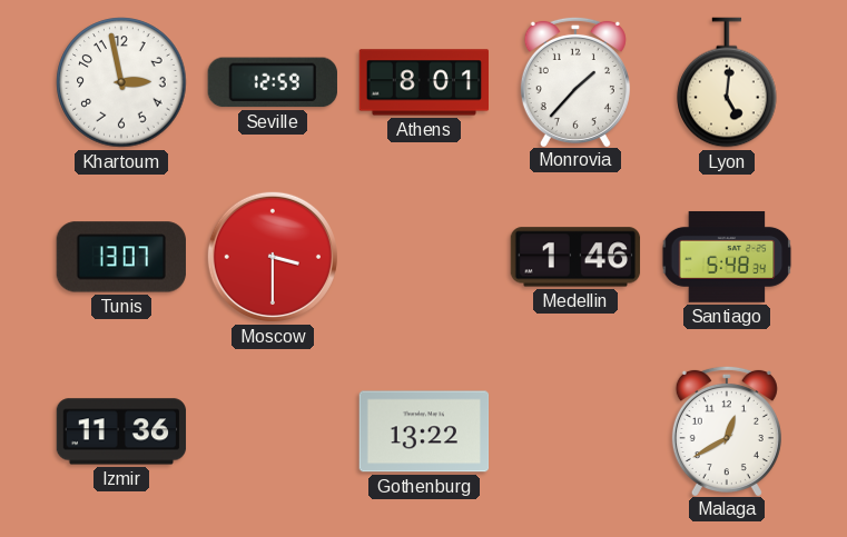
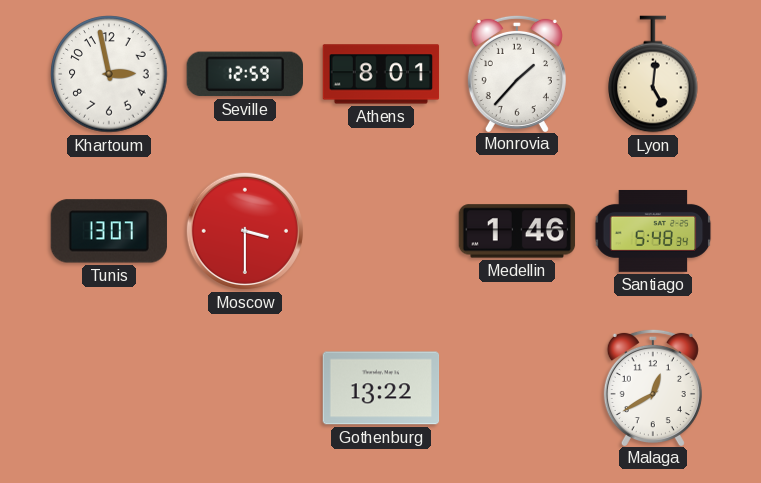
Izmir: 11:36 -> none (121, 431)
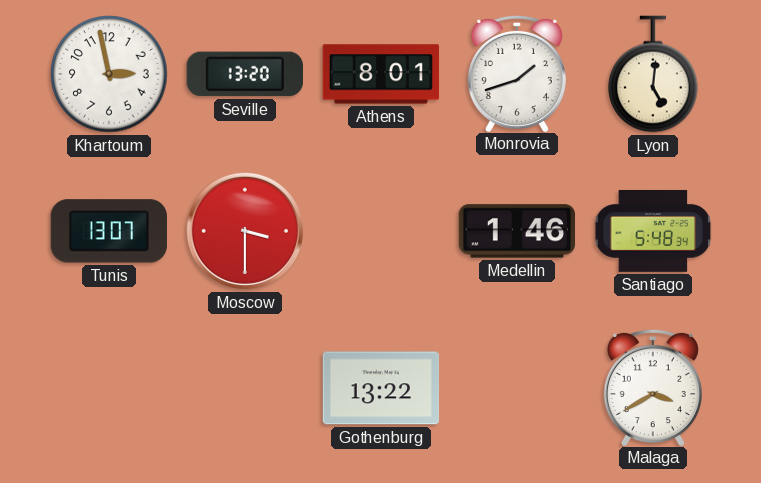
Seville: 12:59 -> 13:20 (245, 74)
Monrovia: 1:37 -> 1:42 (517, 73)
Malaga: 12:40 -> 3:40 (653, 387)
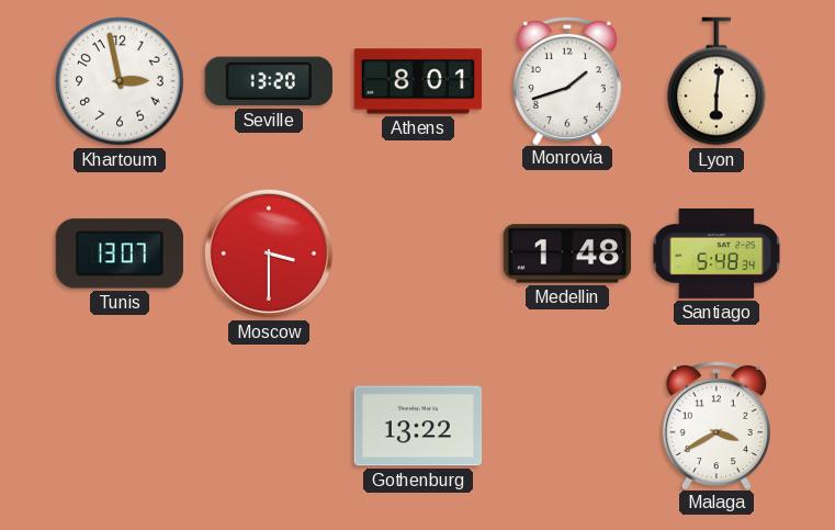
Lyon: 5:01 -> 6:01 (716, 81)
Medellin: 1:46 -> 1:48 (567, 253)
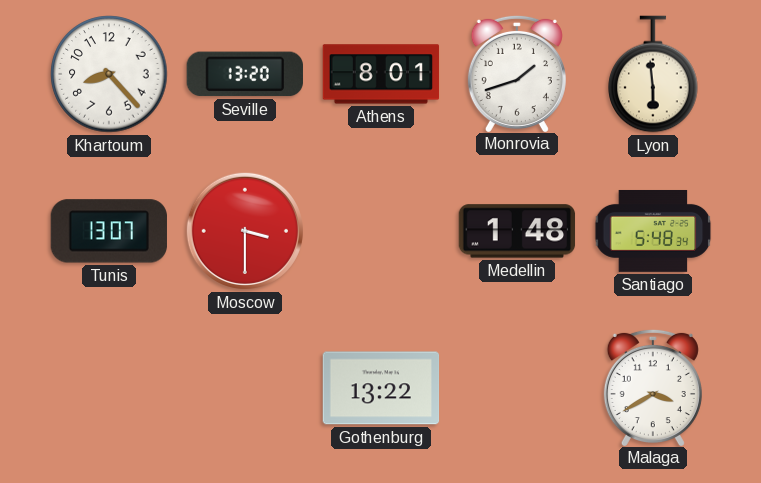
Khartoum: 2:58 -> 8:23 (109, 74)
Lyon: 6:01 -> 5:59 (653, 74)
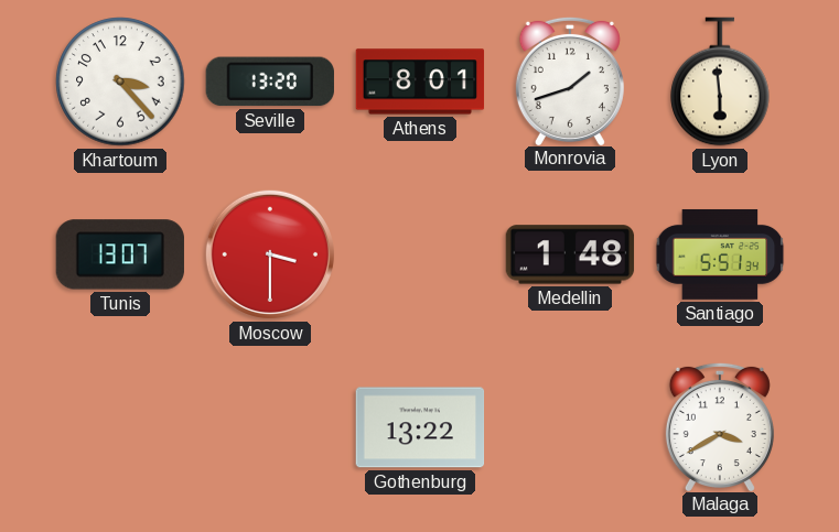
Khartoum: 8:23 -> 3:23 (120, 82)
Santiago: 5:48 -> 5:51 (720, 254)
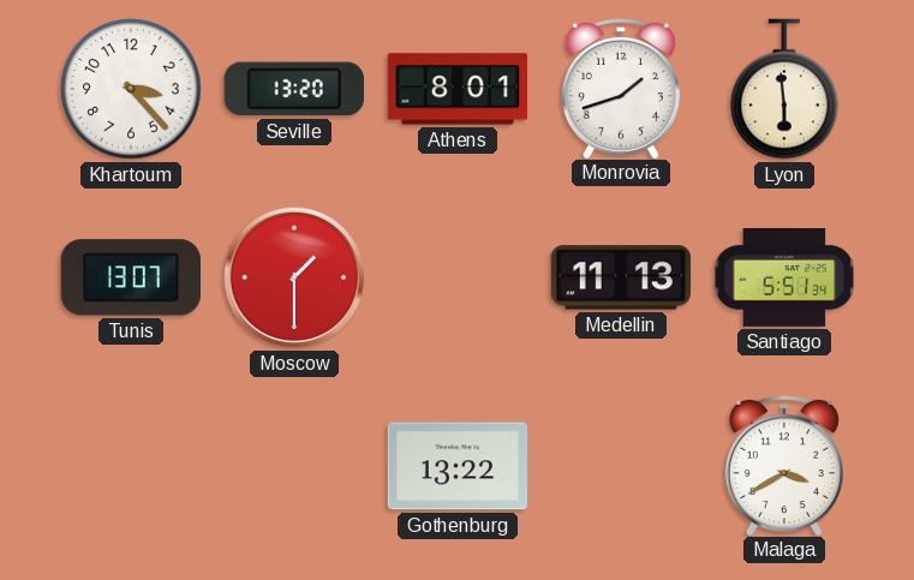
Moscow: 3:30 -> 1:30 (294, 277)
Medellin: 1:48 -> 11:13 (621, 277)
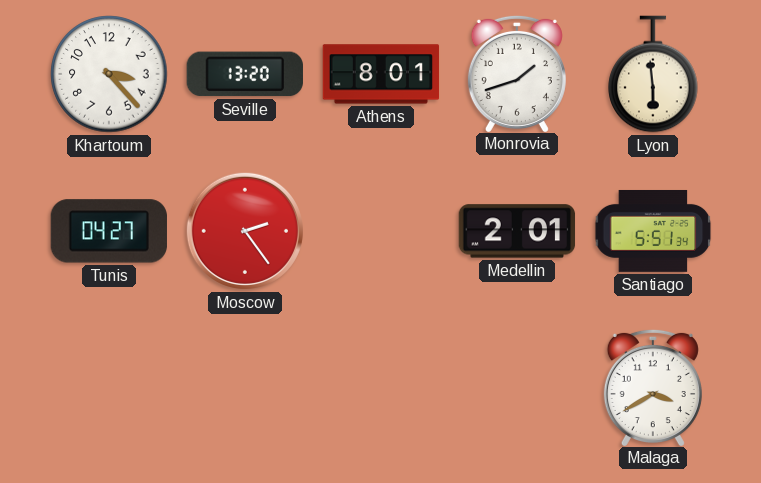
Tunis: 13:07 -> 04:27 (109, 231)
Moscow: 1:30 -> 2:24 (245, 231)
Medellin: 11:13 -> 2:01 (517, 231)
Gothenburg: 13:22 -> none (458, 466)
